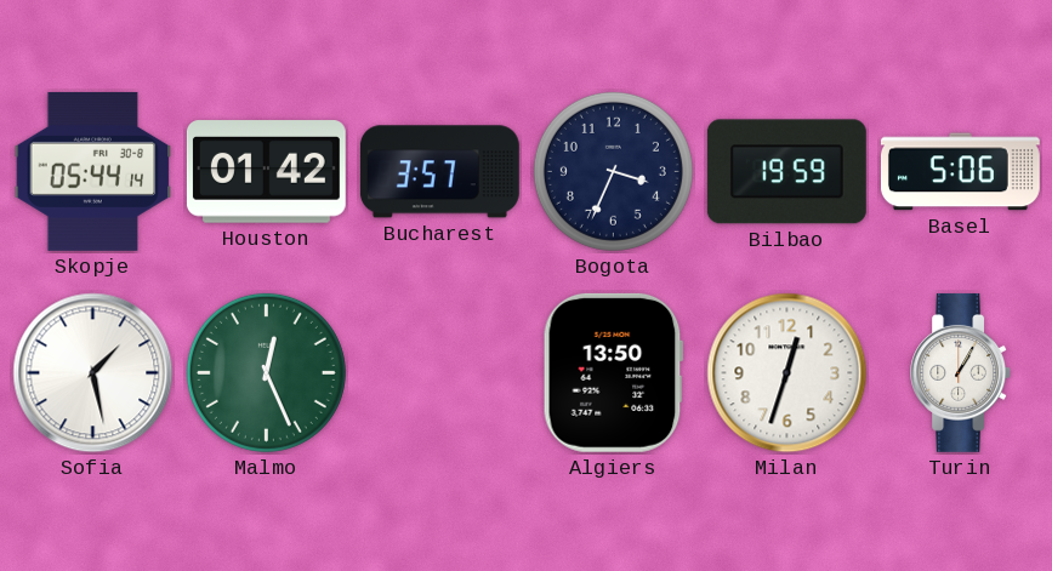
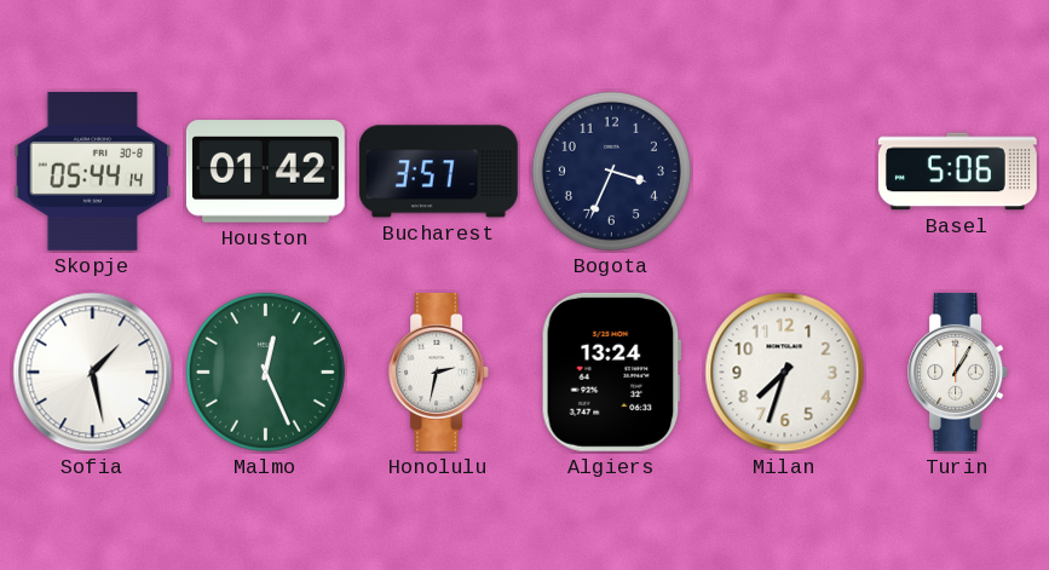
Bilbao: 19:59 -> none (786, 172)
Honolulu: none -> 2:32 (439, 372)
Algiers: 13:50 -> 13:24 (611, 372)
Milan: 12:33 -> 7:33 (785, 373)
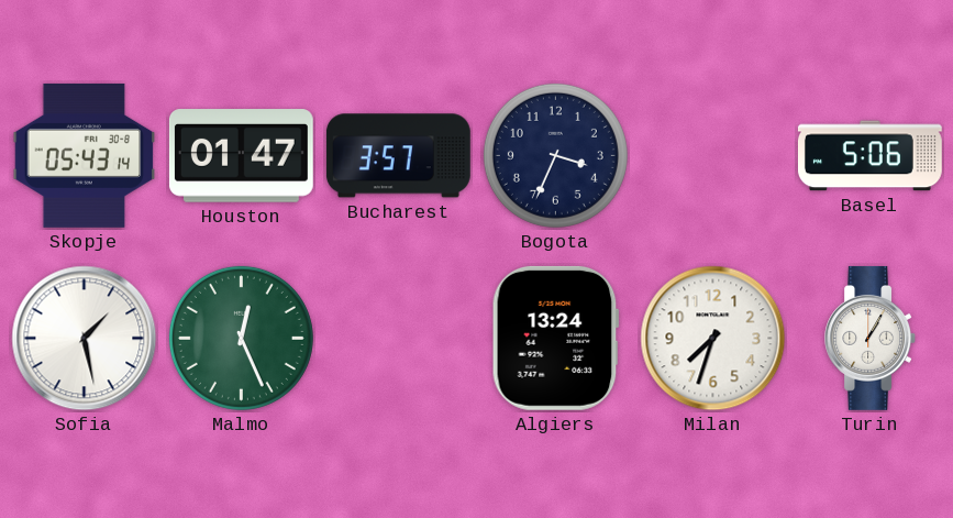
Skopje: 05:44 -> 05:43 (85, 155)
Houston: 01:42 -> 01:47 (241, 156)
Honolulu: 2:32 -> none (439, 372)
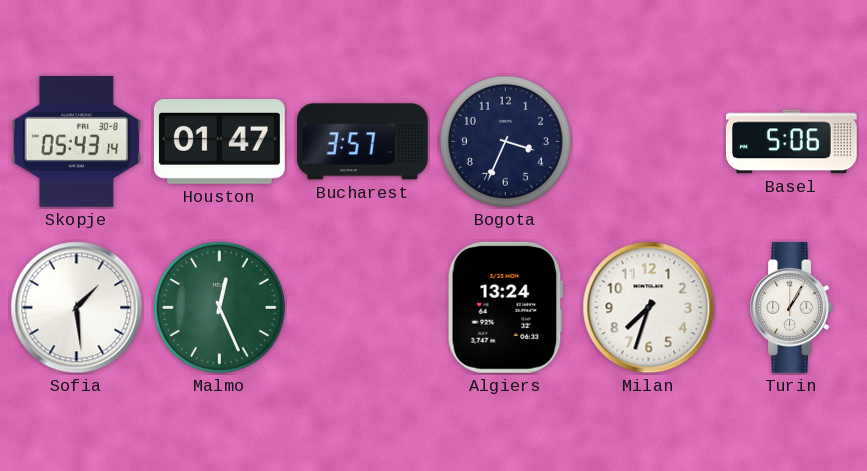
Sofia: 1:28 -> 1:29 (77, 308)
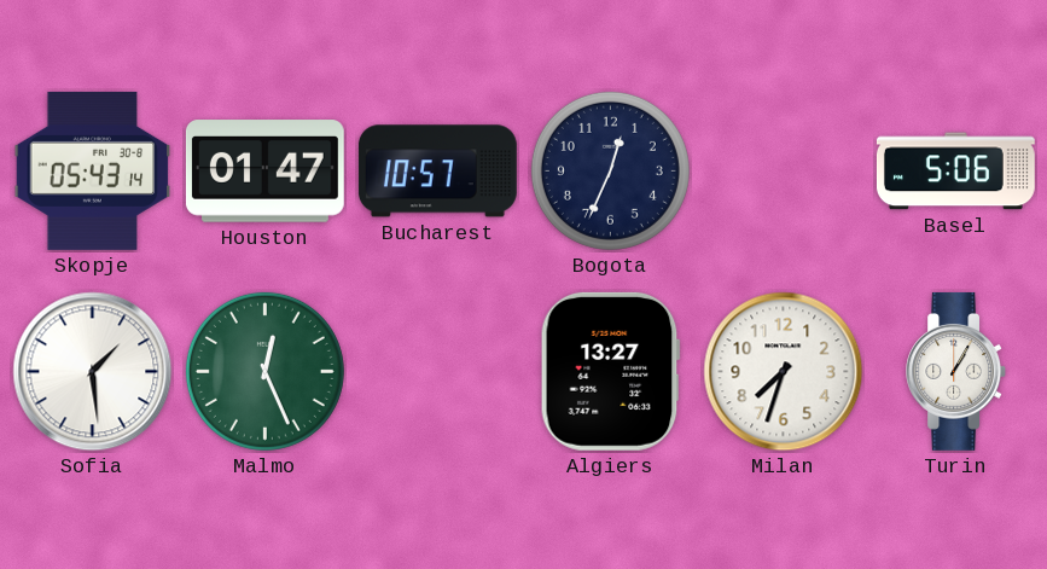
Bucharest: 3:57 -> 10:57 (437, 172)
Bogota: 3:34 -> 12:34 (610, 170)
Algiers: 13:24 -> 13:27 (610, 371)
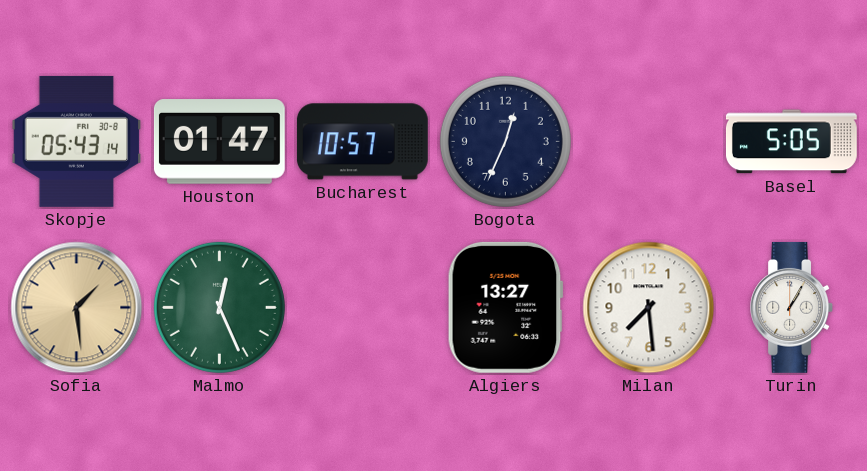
Basel: 5:06 -> 5:05 (791, 142)
Sofia dial: white -> champagne (77, 308)
Milan: 7:33 -> 7:29 (649, 308)
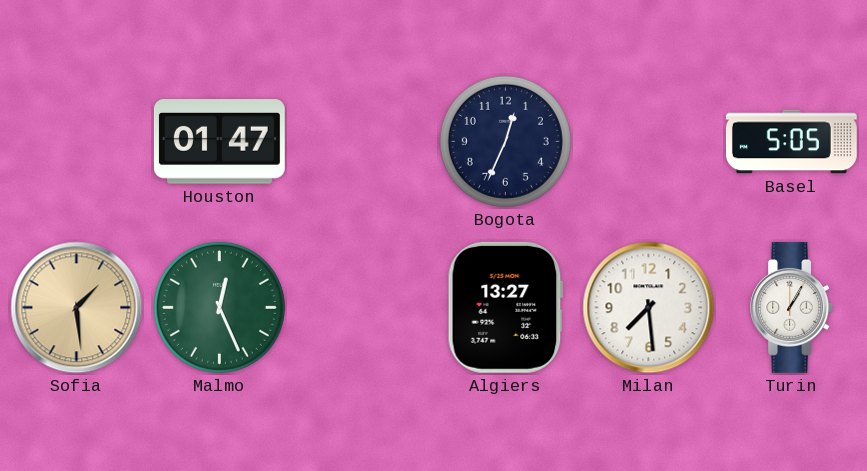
Skopje: 05:43 -> none (77, 141)
Bucharest: 10:57 -> none (362, 142)
